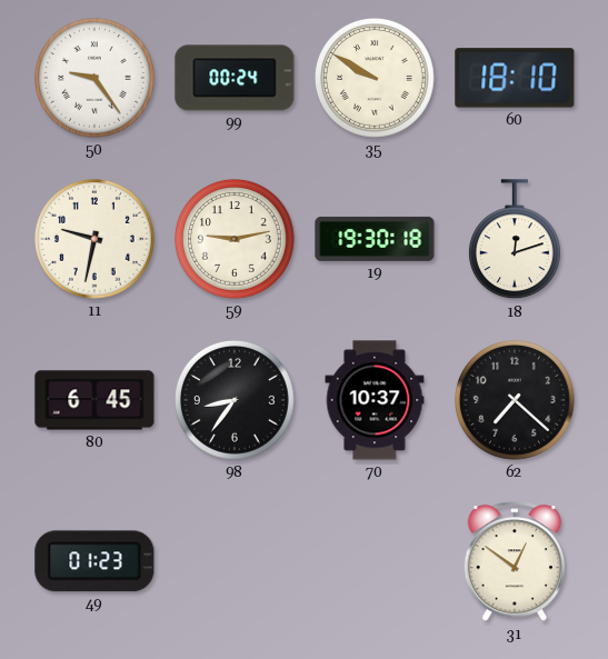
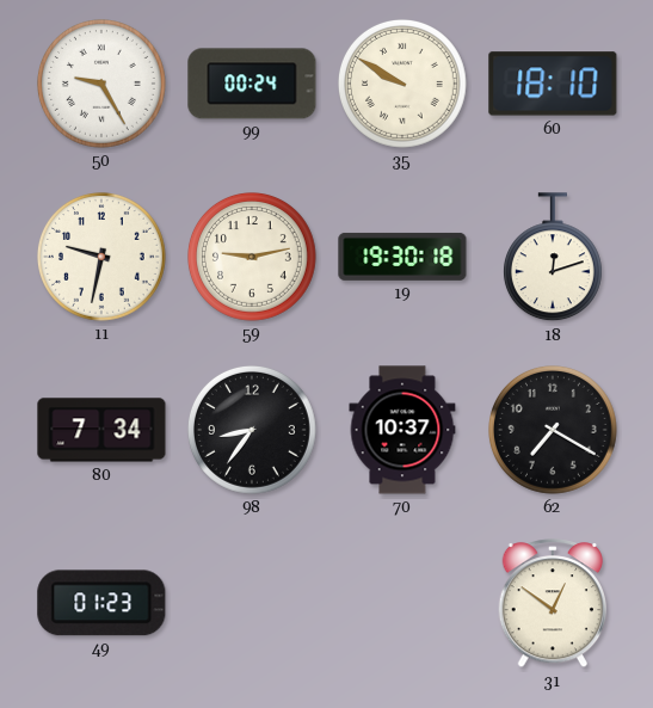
50: 9:24 -> 9:25 (103, 85)
80: 6:45 -> 7:34 (101, 430)
62: 7:22 -> 7:20 (554, 431)
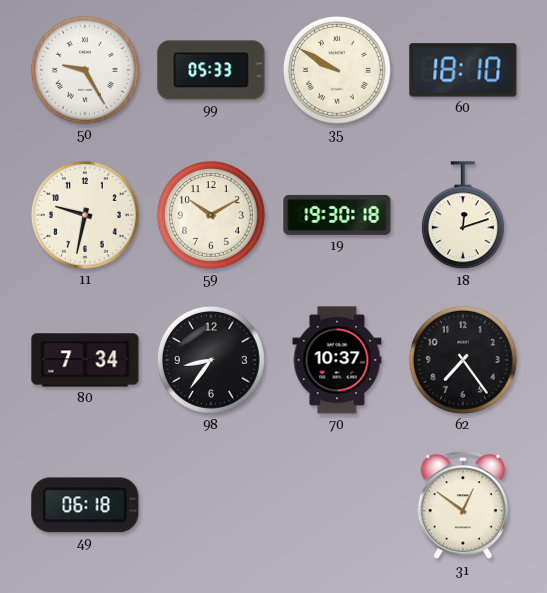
99: 00:24 -> 05:33 (211, 70)
59: 9:13 -> 10:10 (212, 216)
62: 7:20 -> 7:24 (464, 361)
49: 01:23 -> 06:18 (85, 505)
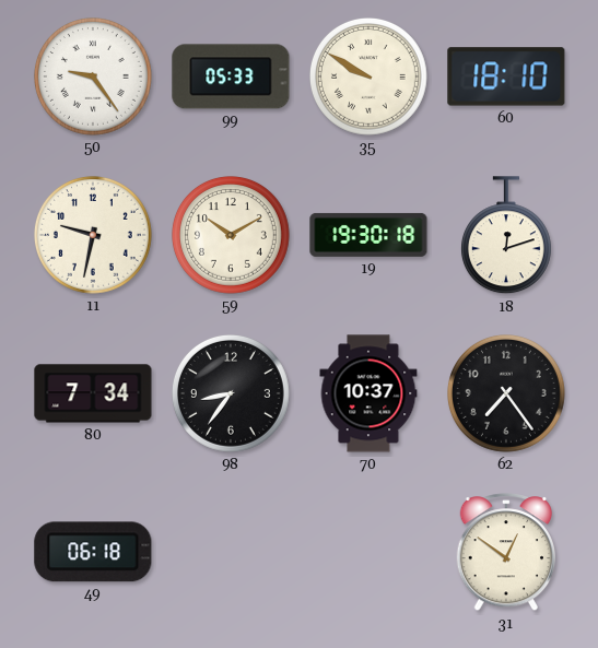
50: 9:25 -> 9:24 (94, 78)
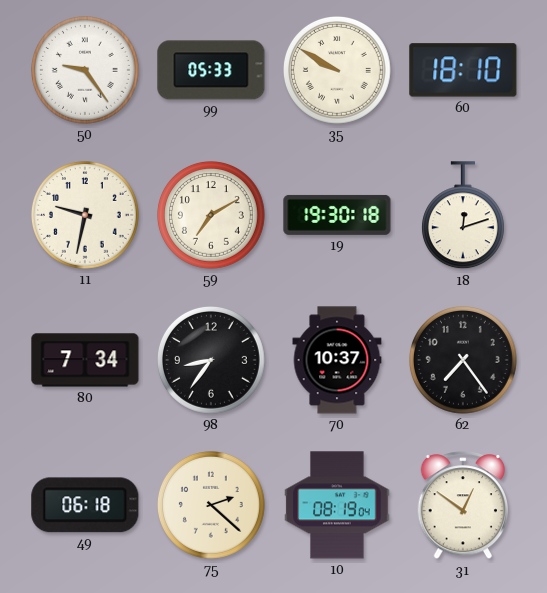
59: 10:10 -> 7:10 (212, 216)
75: none -> 2:22 (212, 506)
10: none -> 08:19 (337, 505)
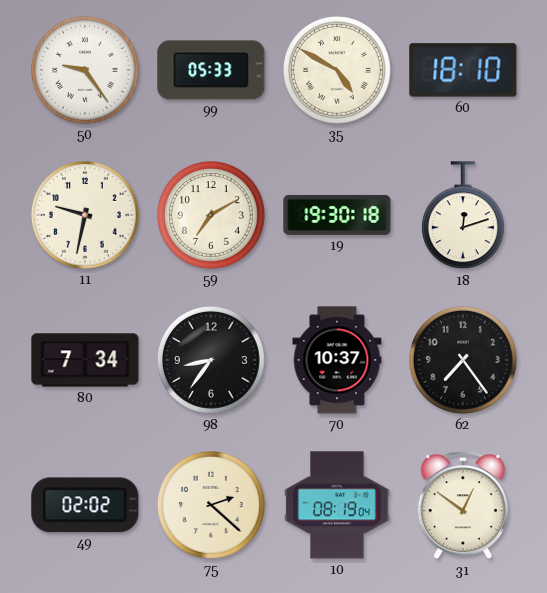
35: 9:50 -> 4:50 (338, 71)
49: 06:18 -> 02:02 (85, 505)
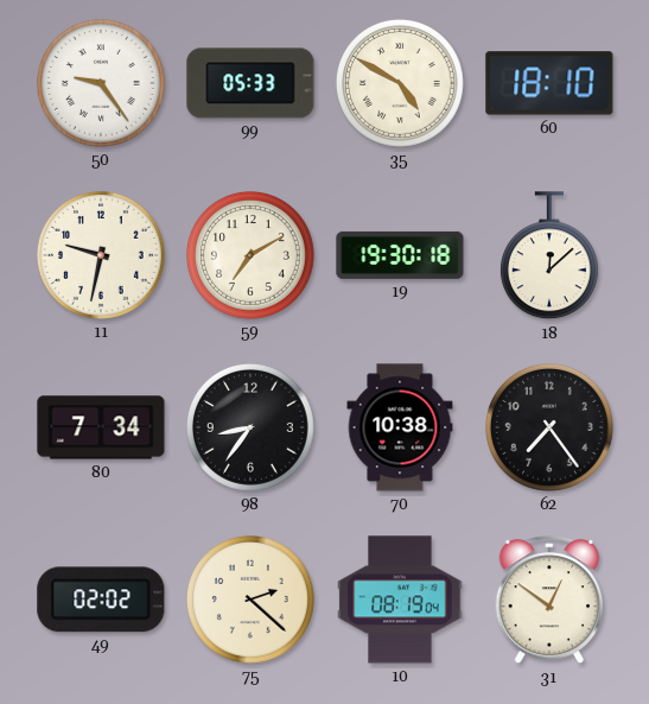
18: 12:12 -> 12:08 (549, 256)
70: 10:37 -> 10:38 (400, 427)
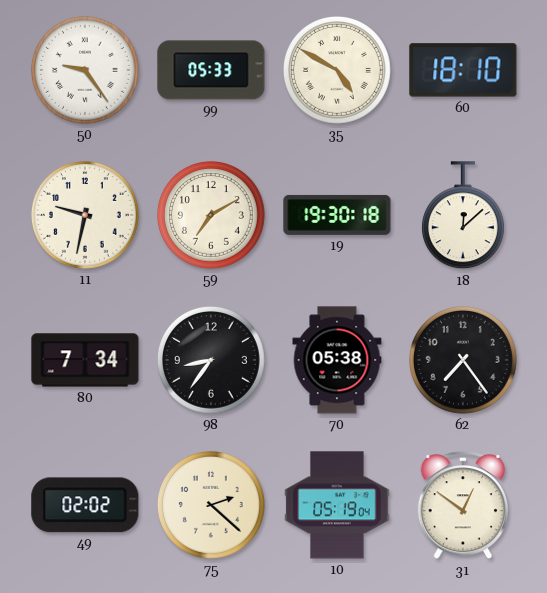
70: 10:38 -> 05:38 (337, 360)
10: 08:19 -> 05:19 (337, 505)
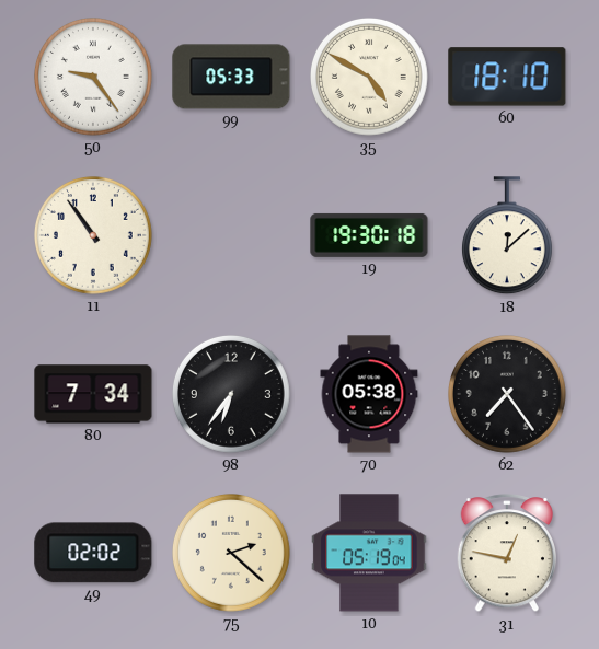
11: 9:32 -> 10:54 (94, 236)
59: 7:10 -> none (212, 216)
98: 8:36 -> 6:36 (232, 395)
31: 12:51 -> 12:47 (507, 554)
